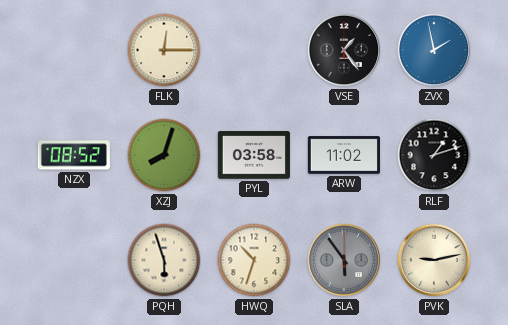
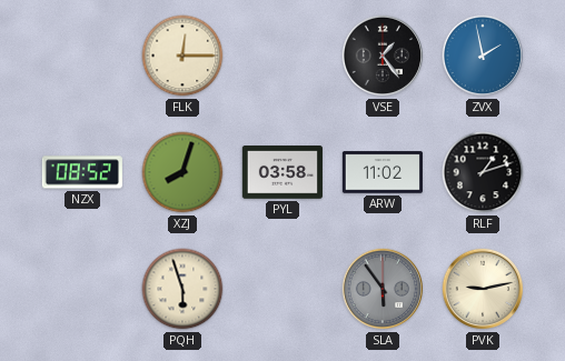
HWQ: 10:33 -> none (254, 260)
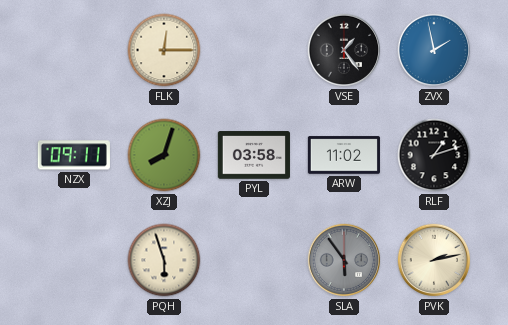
NZX: 08:52 -> 09:11 (74, 155)
PVK: 9:13 -> 2:13 (434, 260)
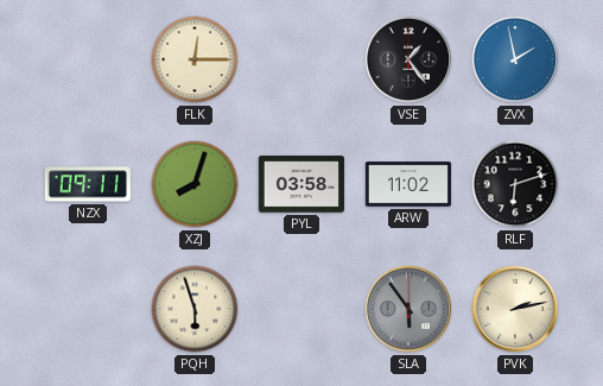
RLF: 1:12 -> 6:12 (515, 184)
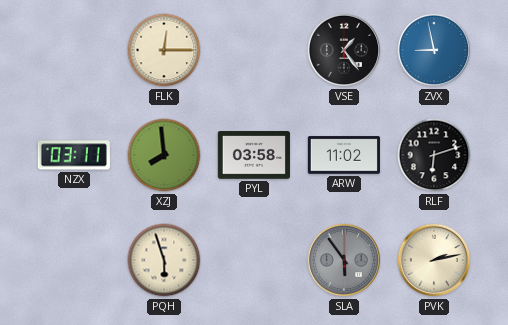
ZVX: 1:58 -> 8:58 (434, 50)
NZX: 09:11 -> 03:11 (74, 155)
XZJ: 8:03 -> 7:59 (164, 155)
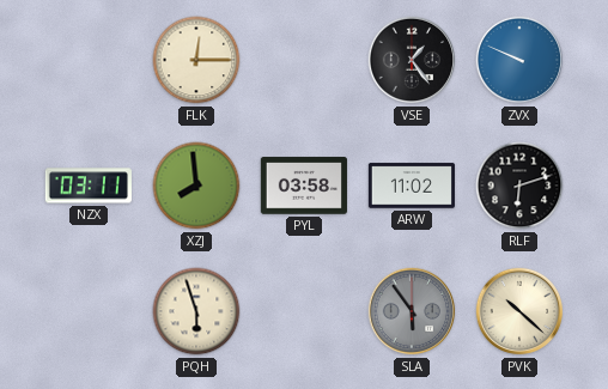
ZVX: 8:58 -> 9:49 (519, 60)
PVK: 2:13 -> 10:22 (519, 311)
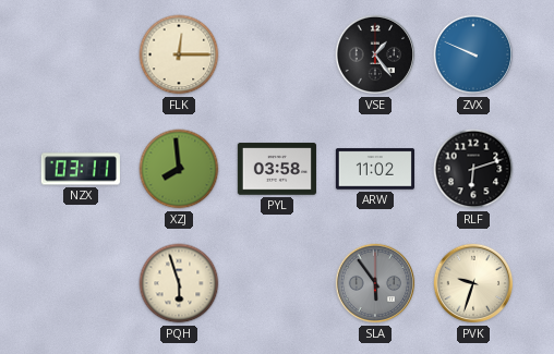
PVK: 10:22 -> 9:33 (473, 283)
